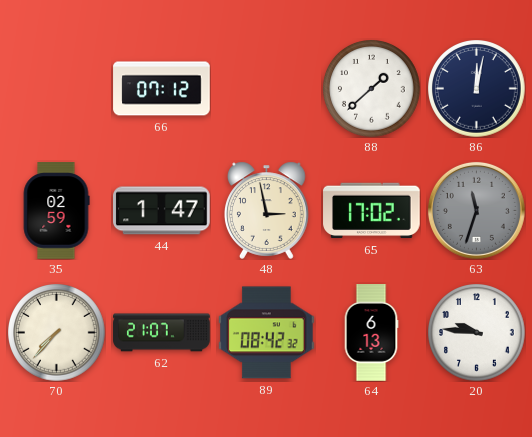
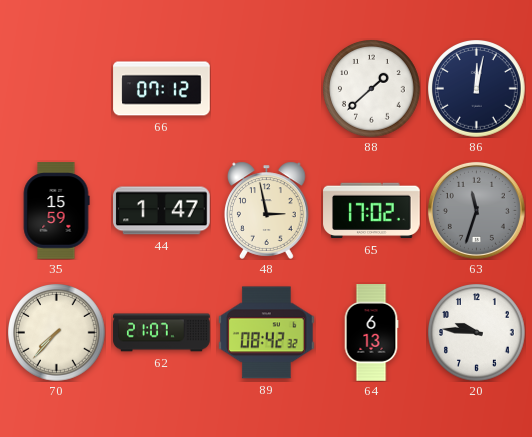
35: 02:59 -> 15:59 (56, 211)
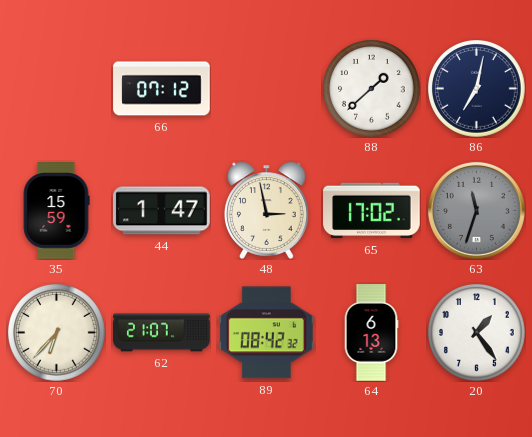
86: 12:02 -> 7:02 (477, 89)
70: 7:37 -> 6:37 (57, 333)
20: 9:46 -> 1:24 (477, 333)
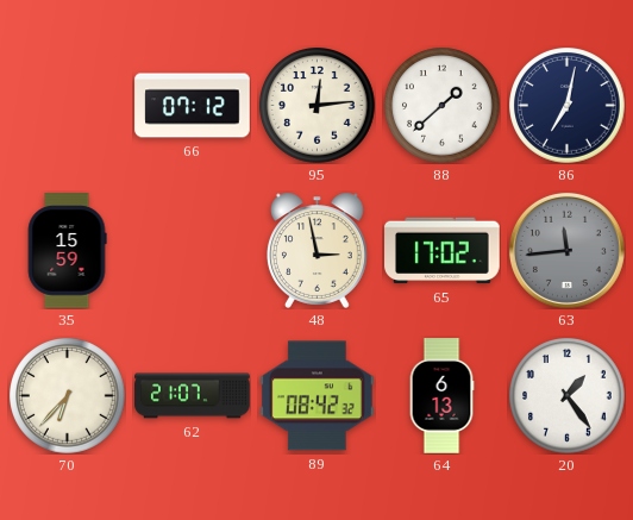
95: none -> 12:14 (318, 106)
44: 1:47 -> none (162, 211)
63: 11:33 -> 11:44 (566, 250)
